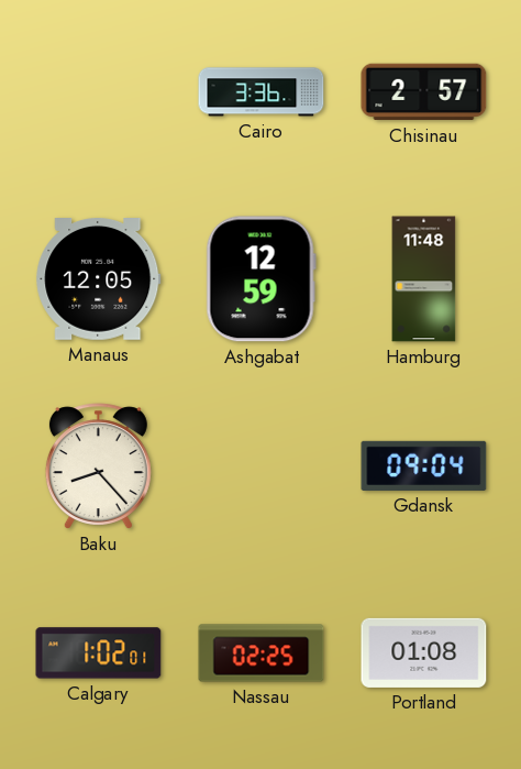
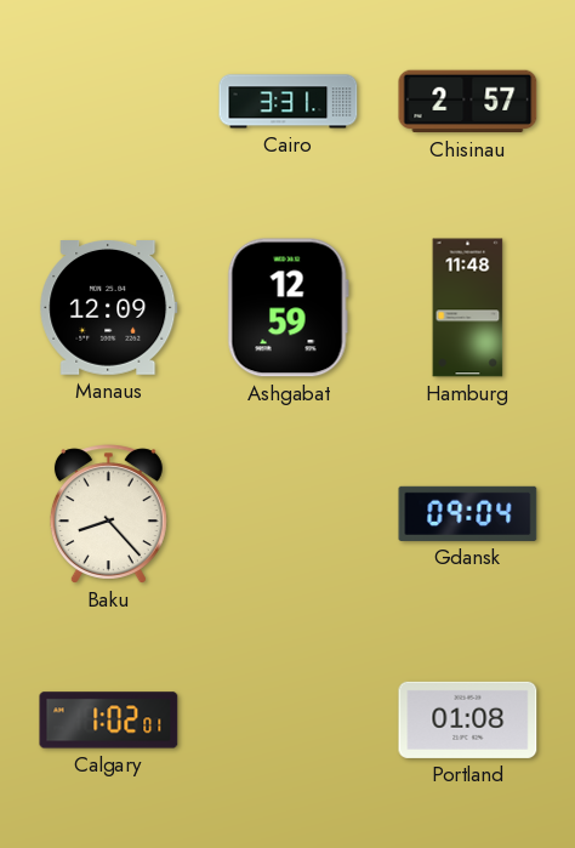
Cairo: 3:36 -> 3:31 (289, 102)
Manaus: 12:05 -> 12:09 (109, 308)
Nassau: 02:25 -> none (262, 653)
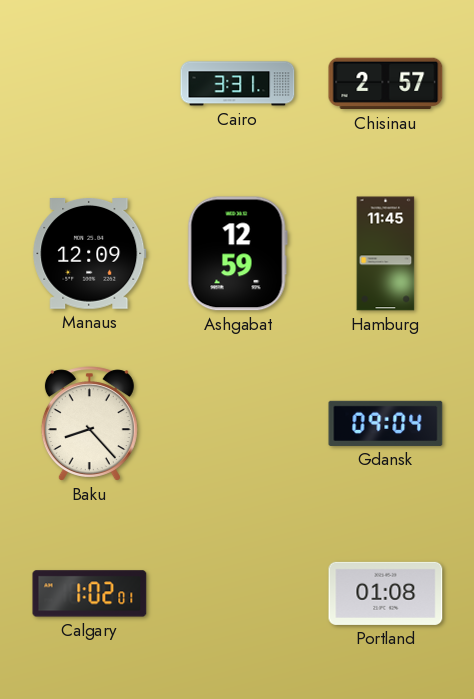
Hamburg: 11:48 -> 11:45 (386, 254)
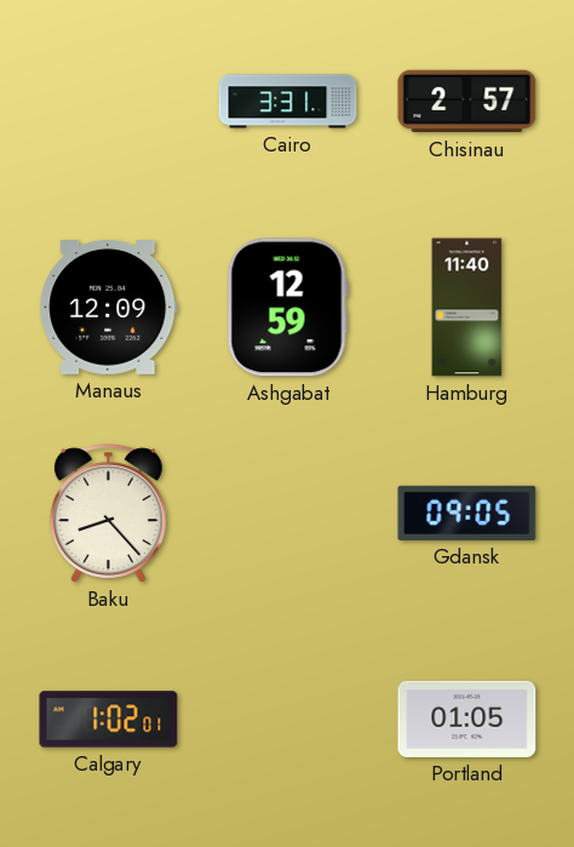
Hamburg: 11:45 -> 11:40 (467, 308)
Gdansk: 09:04 -> 09:05 (467, 513)
Portland: 01:08 -> 01:05 (467, 719)
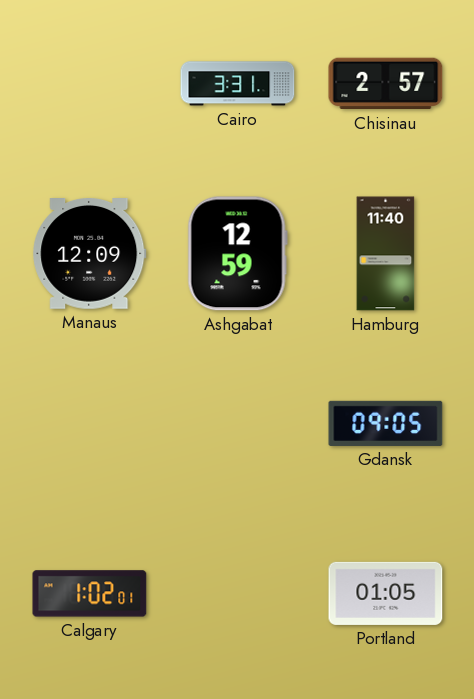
Baku: 8:23 -> none (108, 514)
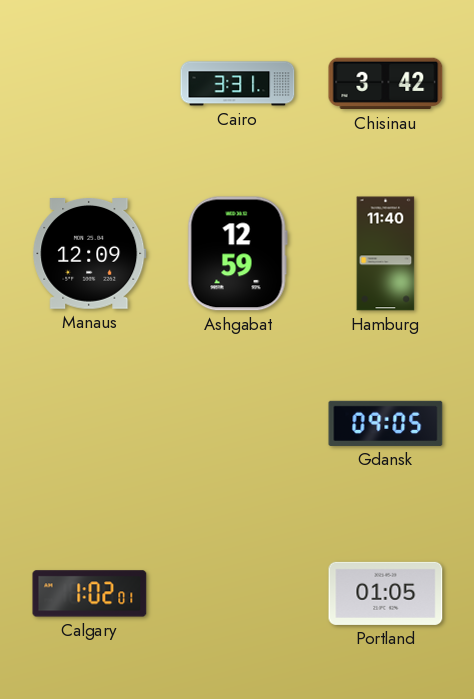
Chisinau: 2:57 -> 3:42 (386, 84)
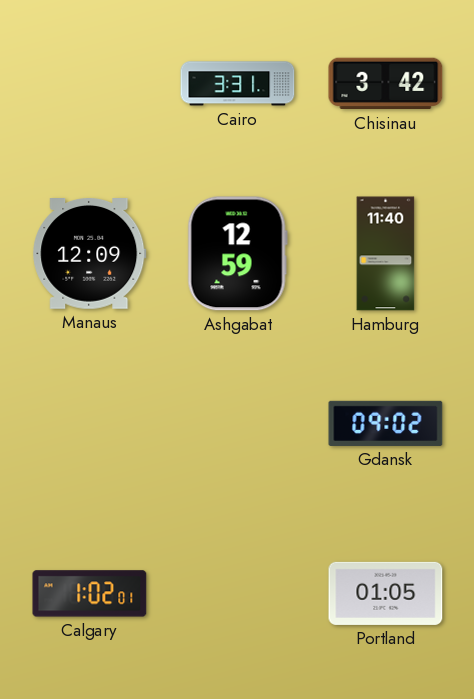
Gdansk: 09:05 -> 09:02 (386, 423)
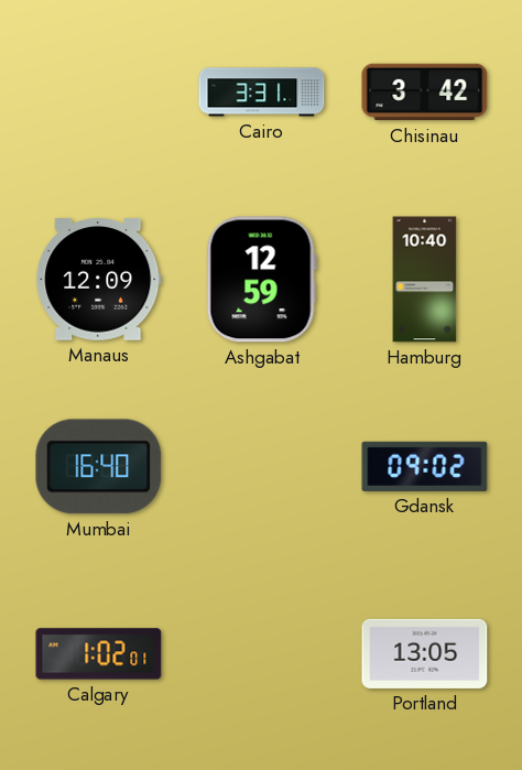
Hamburg: 11:40 -> 10:40 (425, 280)
Mumbai: none -> 16:40 (99, 467)
Portland: 01:05 -> 13:05 (425, 653)
